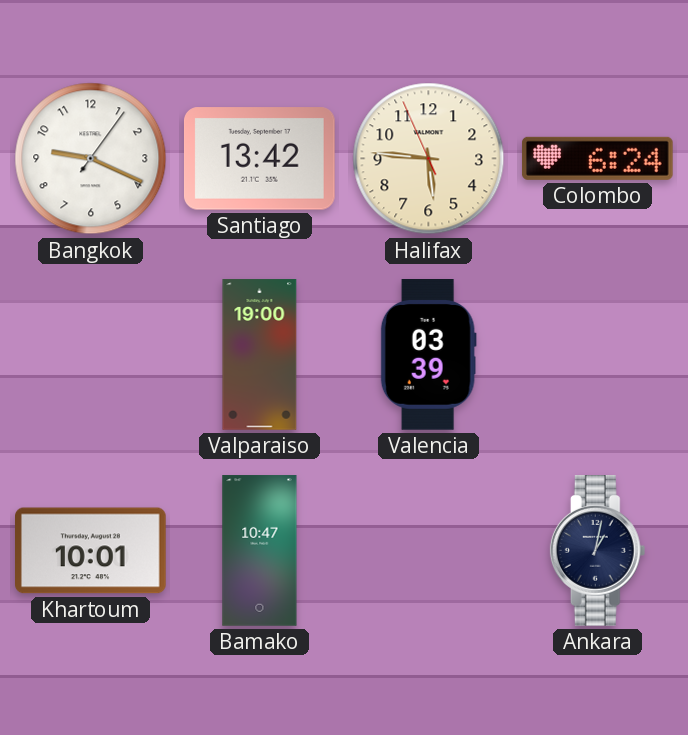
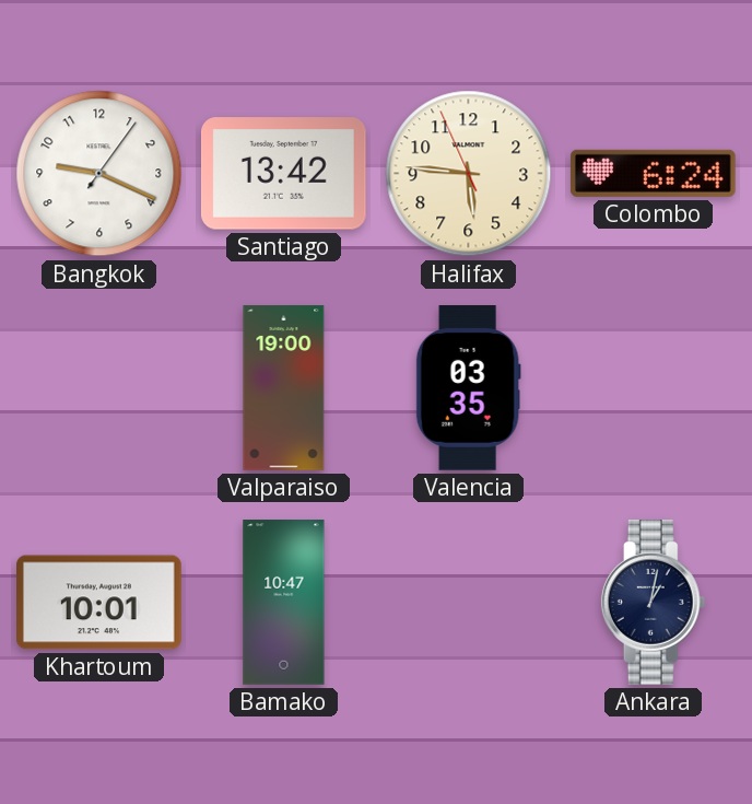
Valencia: 03:39 -> 03:35 (468, 388)
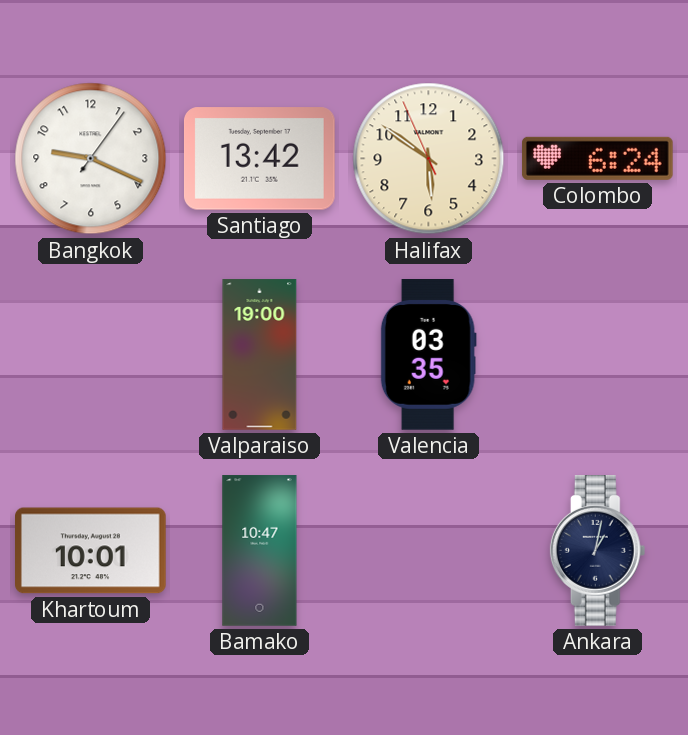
Halifax: 5:45 -> 5:50 (429, 159)
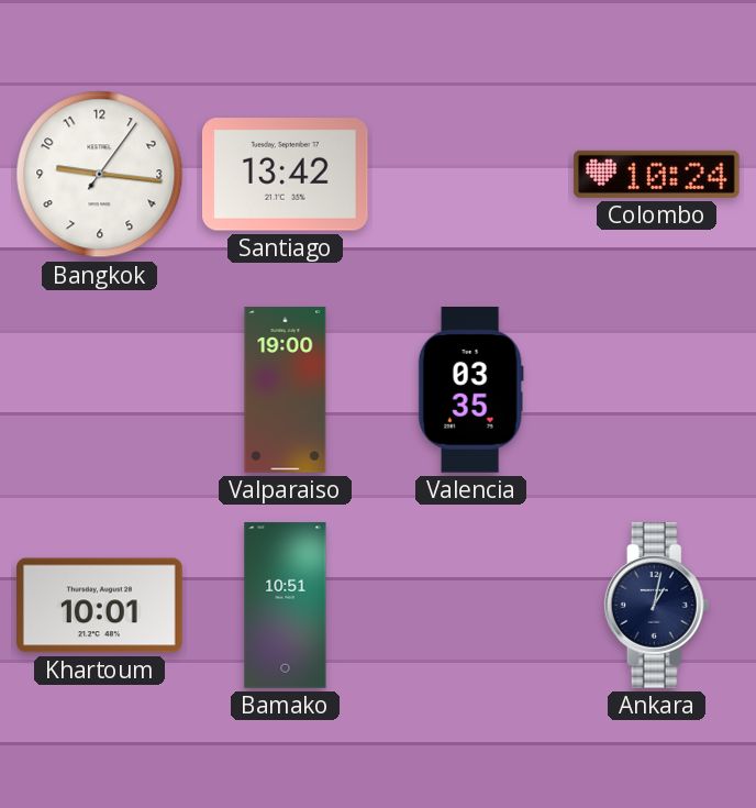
Bangkok: 9:19 -> 9:16 (100, 175)
Halifax: 5:50 -> none (429, 159)
Colombo: 6:24 -> 10:24 (656, 174)
Bamako: 10:47 -> 10:51 (286, 606)
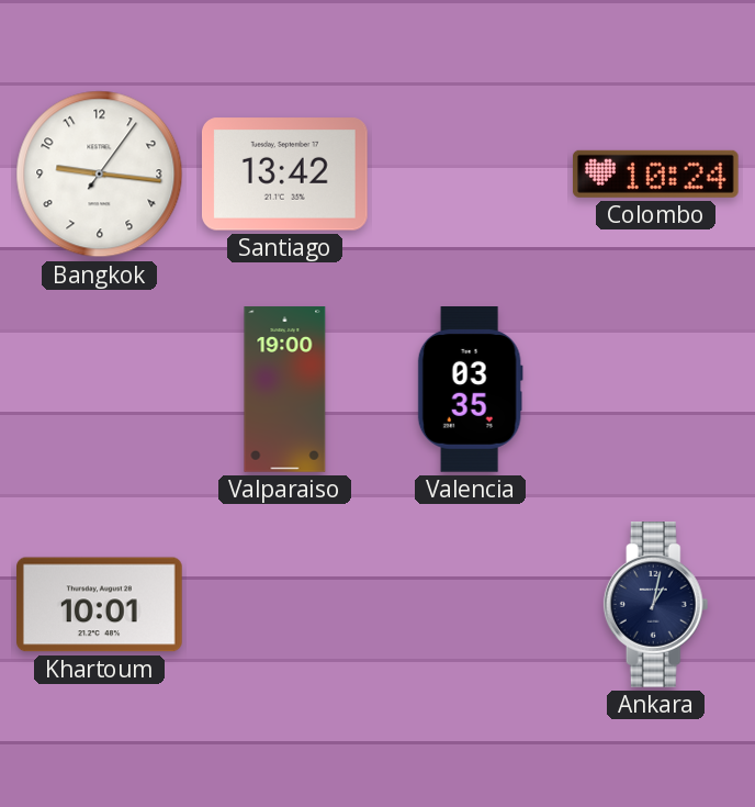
Bamako: 10:51 -> none (286, 606)
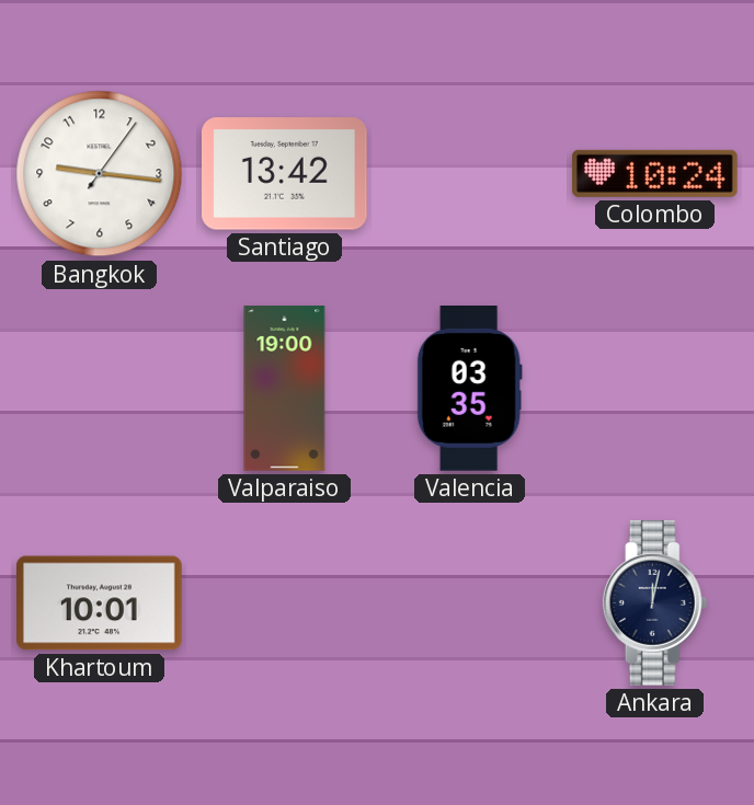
Ankara: 1:02 -> 12:02 (655, 603)
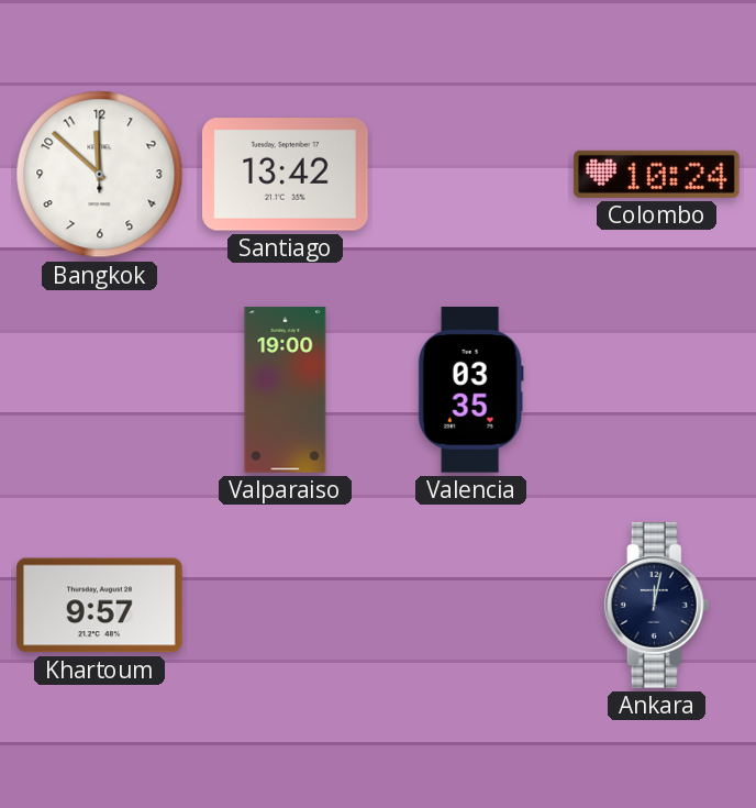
Bangkok: 9:16 -> 11:52 (100, 175)
Khartoum: 10:01 -> 9:57 (100, 606)
